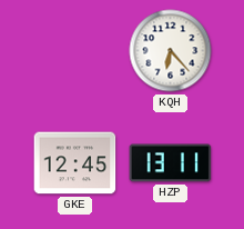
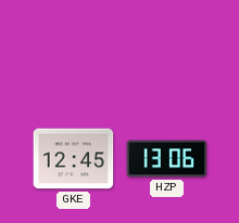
KQH: 6:23 -> none (171, 51)
HZP: 13:11 -> 13:06 (167, 159)
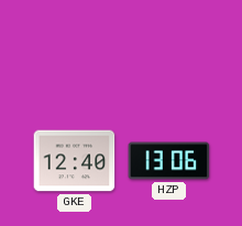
GKE: 12:45 -> 12:40 (75, 161)
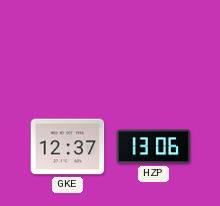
GKE: 12:40 -> 12:37 (68, 147)
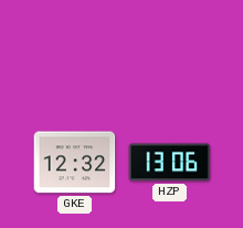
GKE: 12:37 -> 12:32 (75, 163)
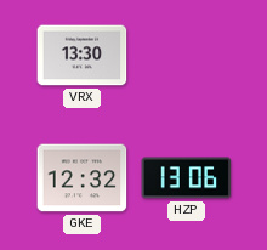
VRX: none -> 13:30 (83, 56)
